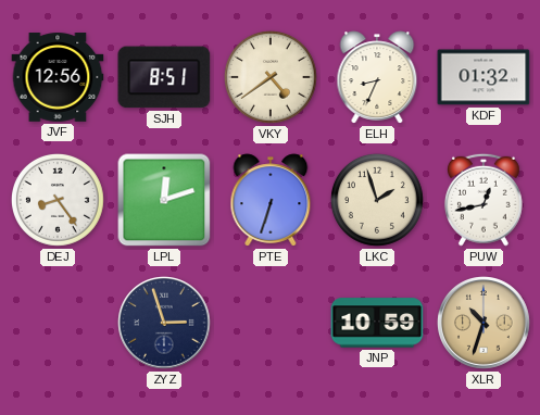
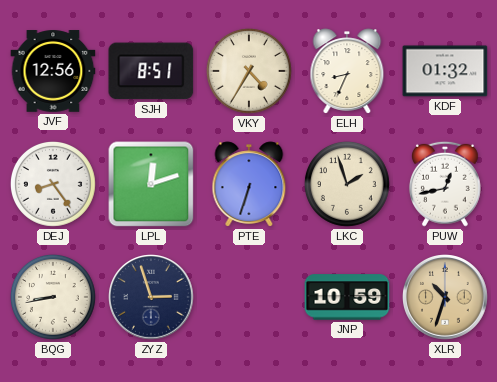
VKY: 4:39 -> 4:35 (249, 71)
BQG: none -> 8:43 (53, 297)
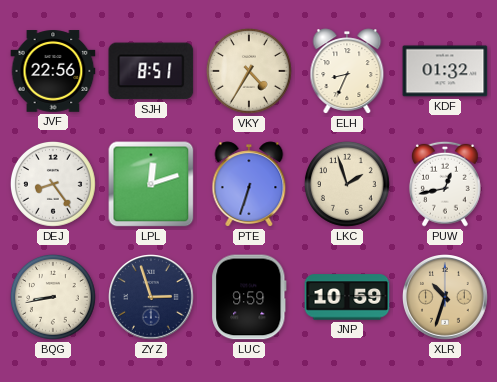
JVF: 12:56 -> 22:56 (53, 71)
LUC: none -> 9:59 (249, 297)
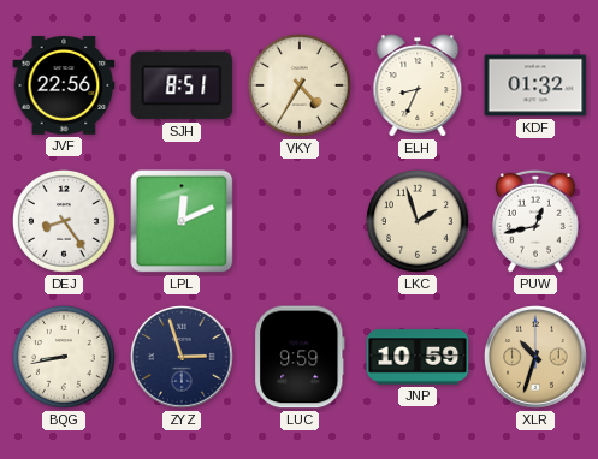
LPL: 12:12 -> 12:11 (182, 221)
PTE: 6:33 -> none (249, 184)
